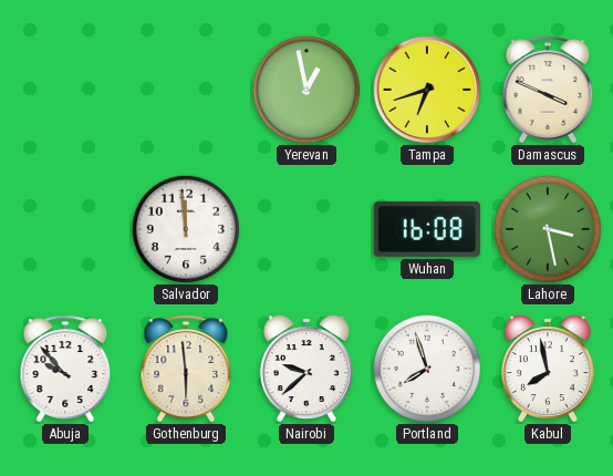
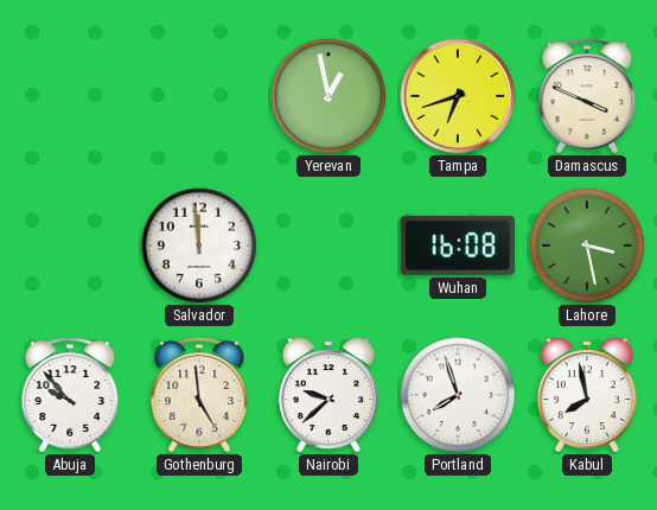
Gothenburg: 5:59 -> 4:59 (199, 395)
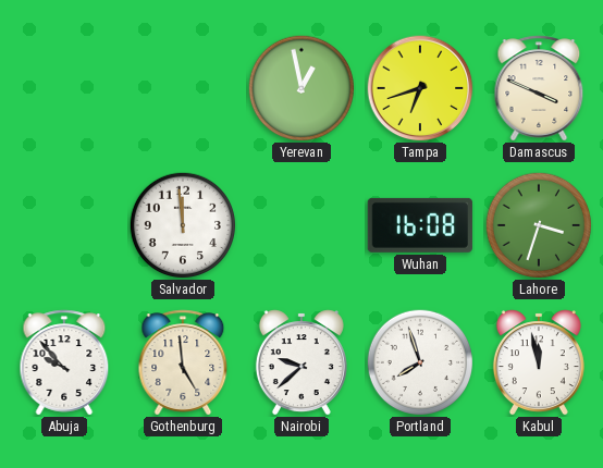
Lahore: 3:28 -> 3:33 (538, 224)
Kabul: 7:58 -> 11:58 (539, 362)
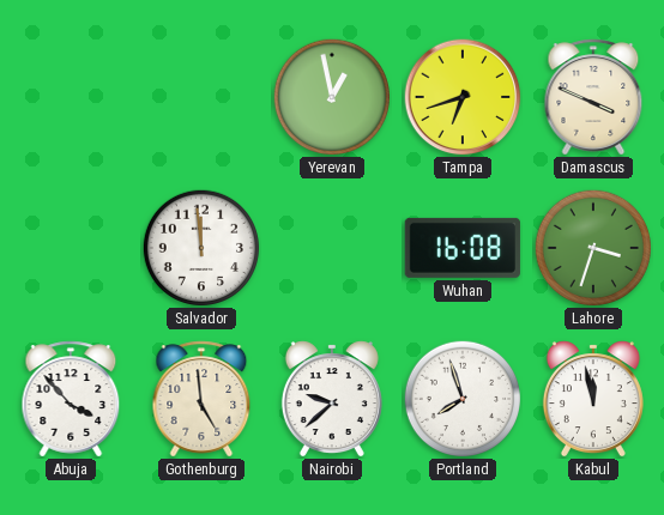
Abuja: 9:53 -> 3:53 (71, 399)
